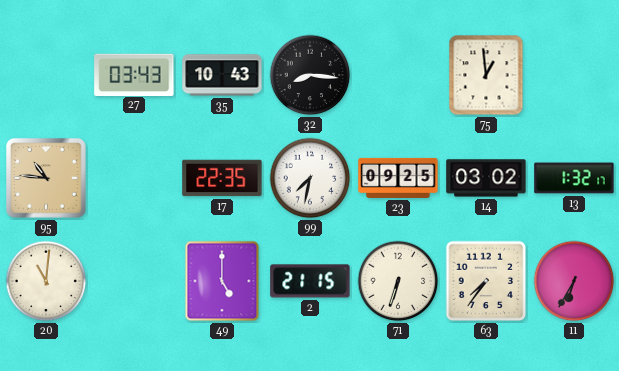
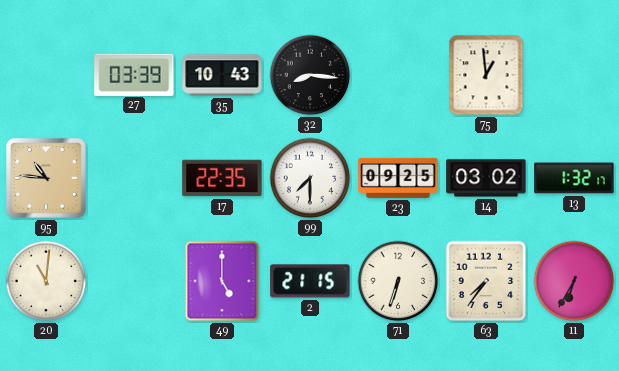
27: 03:43 -> 03:39 (134, 74)
99: 7:32 -> 7:30 (310, 178)
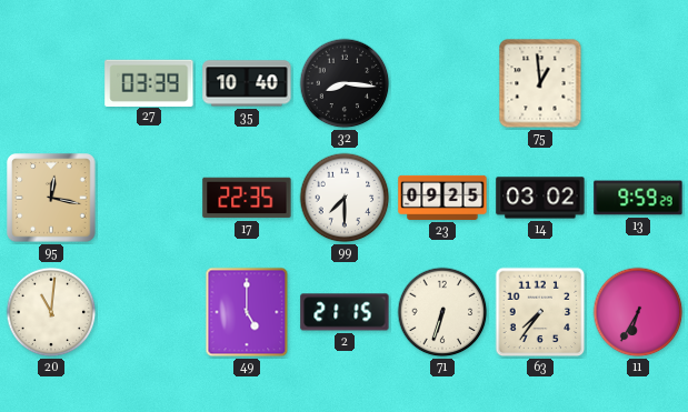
35: 10:43 -> 10:40 (247, 83)
95: 10:46 -> 12:17 (51, 198)
13: 1:32 -> 9:59 (638, 198)
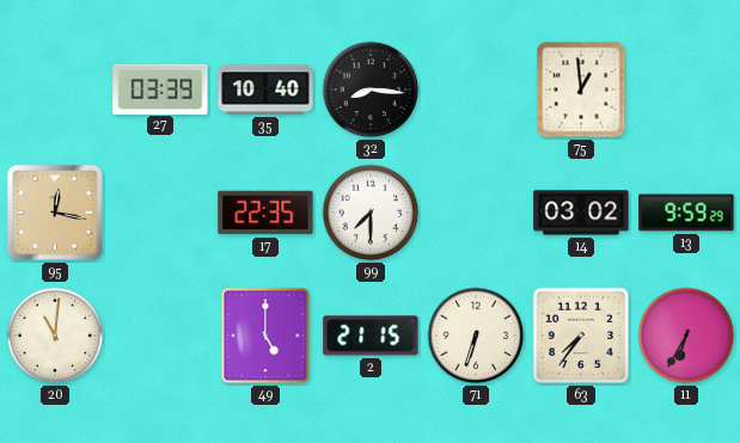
23: 09:25 -> none (442, 198)
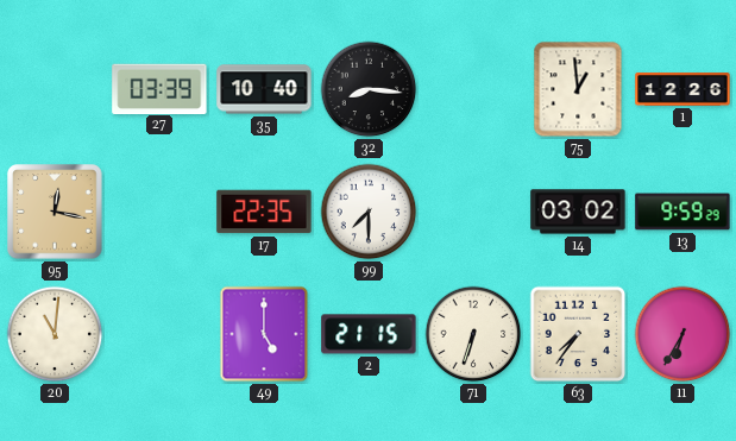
1: none -> 12:26 (682, 89)
